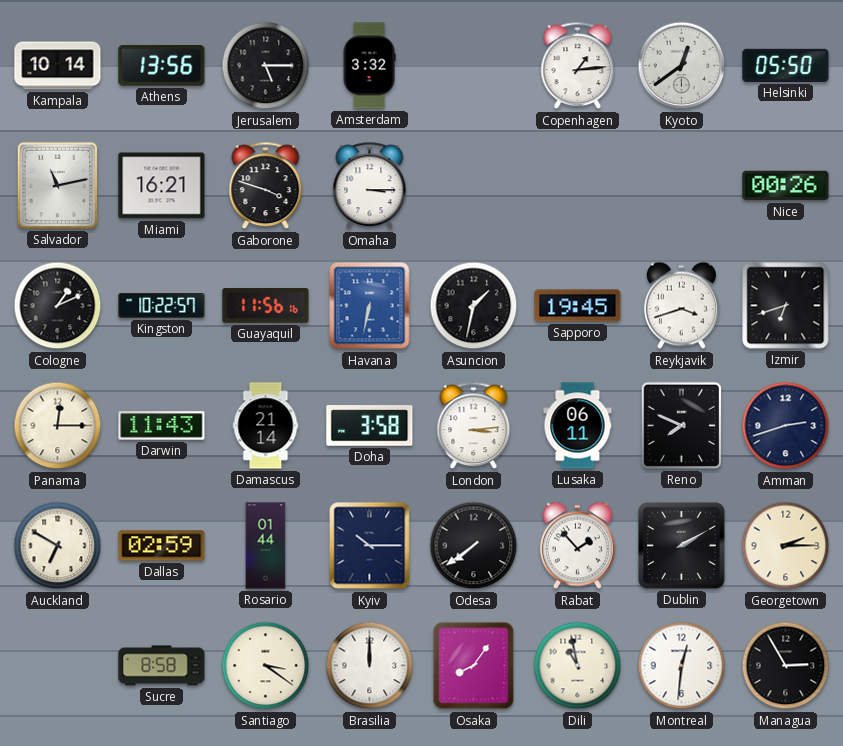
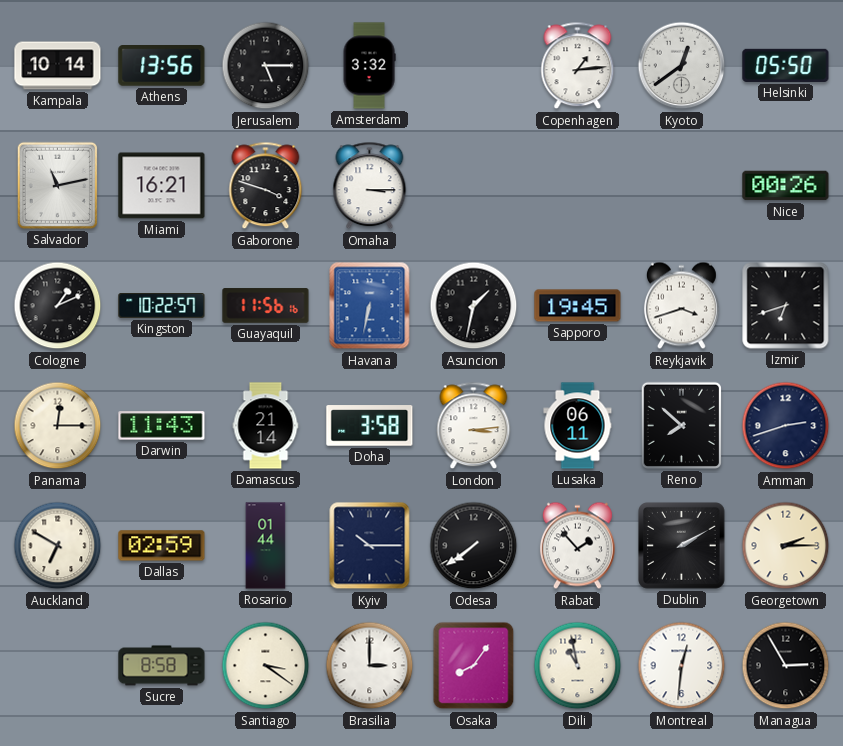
Reno: 7:49 -> 7:52 (681, 425)
Brasilia: 12:00 -> 3:00 (370, 666)
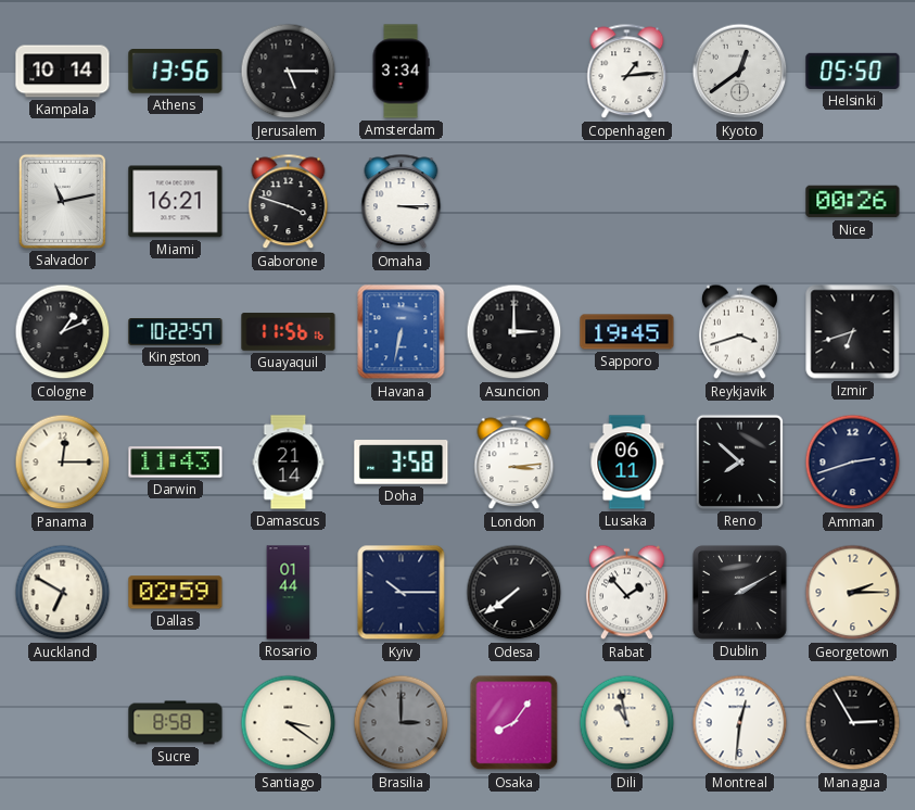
Amsterdam: 3:32 -> 3:34 (401, 72)
Asuncion: 1:32 -> 3:00 (514, 332)
Brasilia dial: white -> grey (402, 723)
